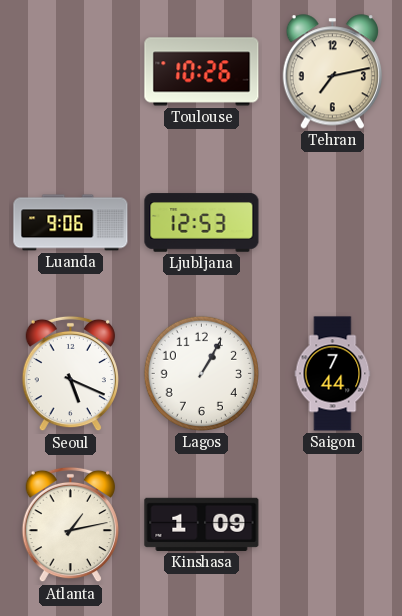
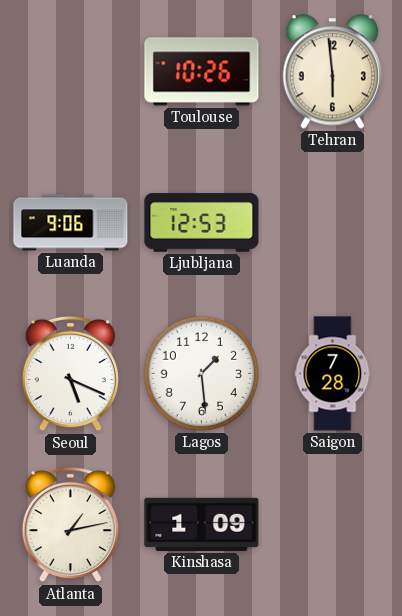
Tehran: 7:13 -> 5:59 (332, 72)
Lagos: 1:05 -> 1:29 (201, 373)
Saigon: 7:44 -> 7:28 (333, 374)
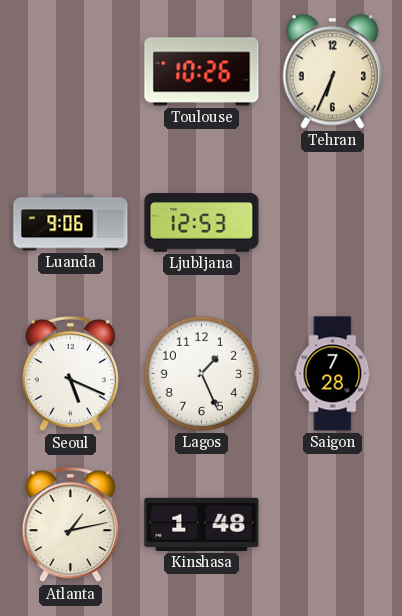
Tehran: 5:59 -> 6:34 (332, 72)
Lagos: 1:29 -> 1:26 (201, 373)
Kinshasa: 1:09 -> 1:48 (202, 524)
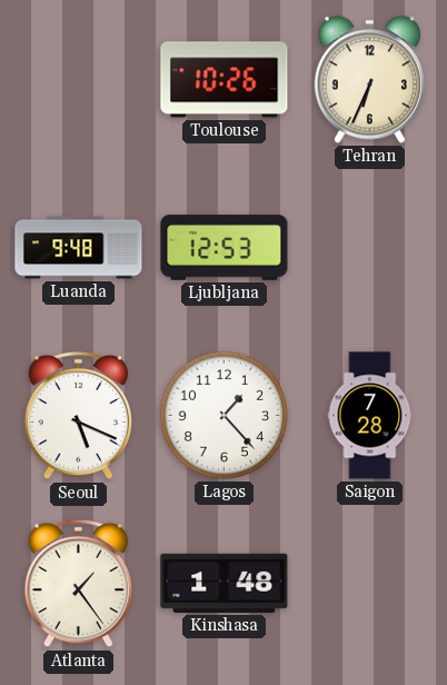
Luanda: 9:06 -> 9:48 (79, 248)
Lagos: 1:26 -> 1:23 (223, 415)
Atlanta: 1:13 -> 1:24 (78, 584)
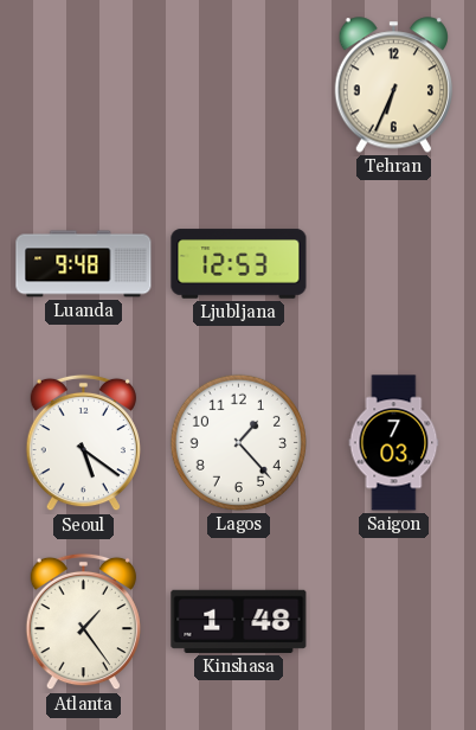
Toulouse: 10:26 -> none (225, 80)
Seoul: 5:19 -> 5:21 (83, 443)
Saigon: 7:28 -> 7:03 (394, 443)
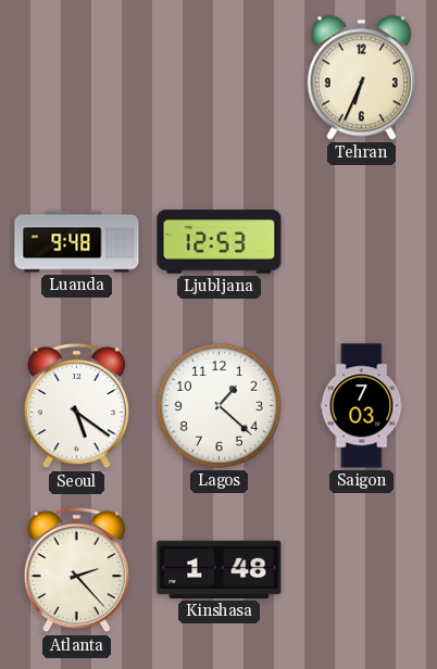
Lagos: 1:23 -> 1:22 (218, 405)
Atlanta: 1:24 -> 2:23 (76, 570)
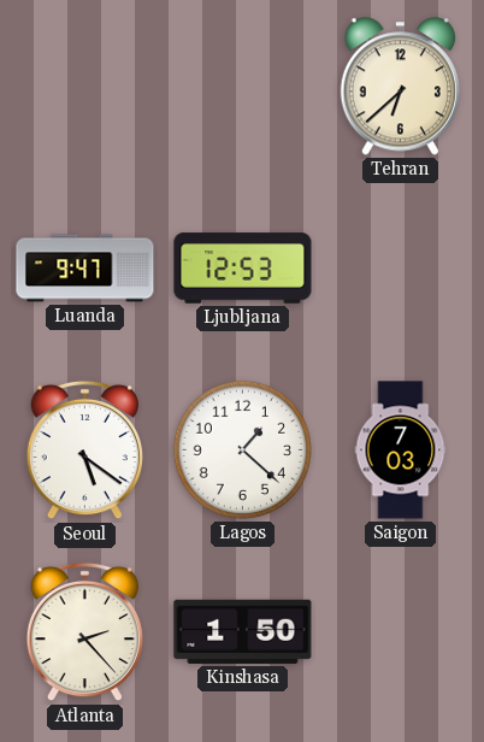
Tehran: 6:34 -> 6:38 (400, 87)
Luanda: 9:48 -> 9:47 (85, 269)
Kinshasa: 1:48 -> 1:50 (243, 631)
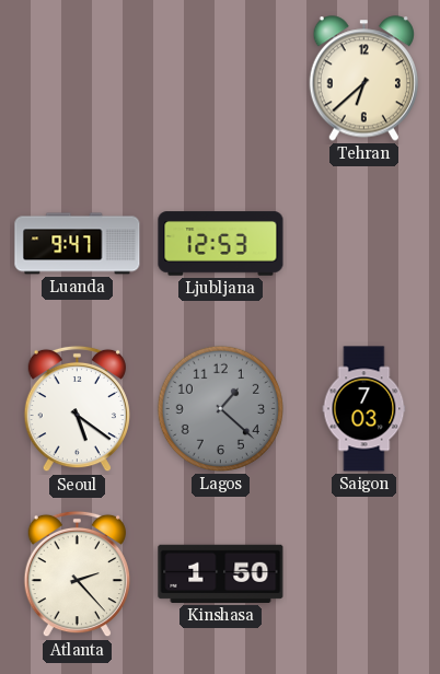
Lagos dial: white -> grey (220, 408)
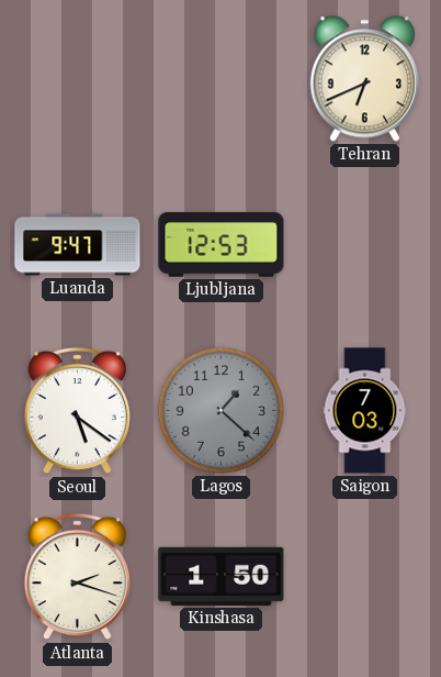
Tehran: 6:38 -> 6:41 (364, 79)
Atlanta: 2:23 -> 2:18 (77, 577)
